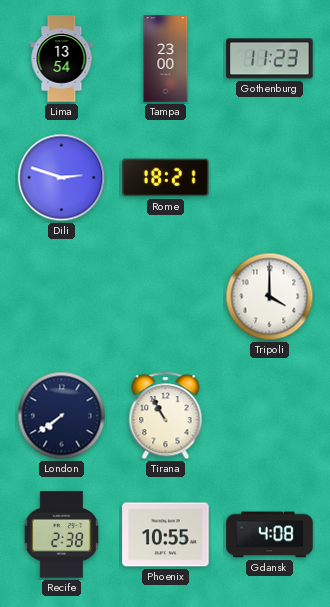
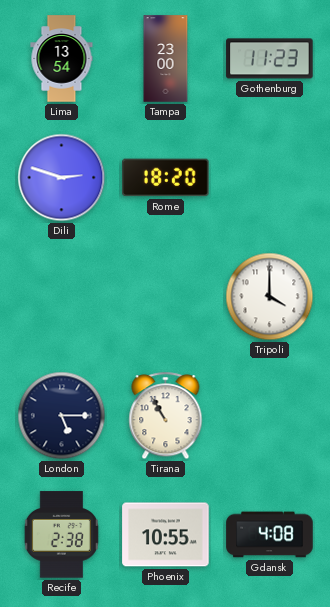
Rome: 18:21 -> 18:20 (166, 178)
London: 7:39 -> 5:15 (62, 416)
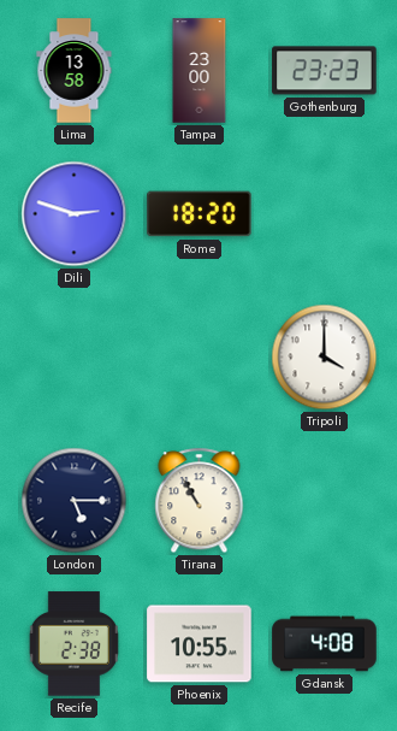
Lima: 13:54 -> 13:58 (75, 71)
Gothenburg: 11:23 -> 23:23 (325, 71)
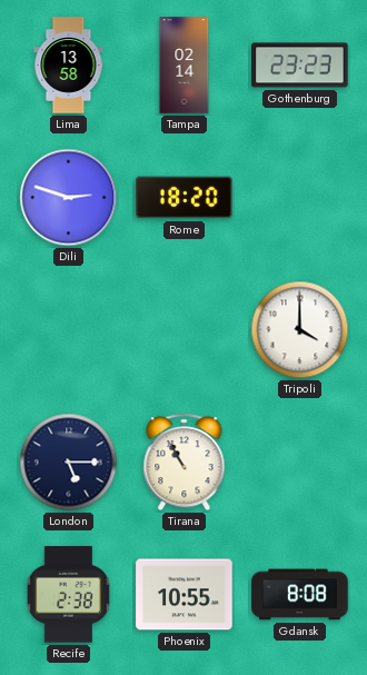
Tampa: 23:00 -> 02:14 (185, 66)
Gdansk: 4:08 -> 8:08 (300, 595)
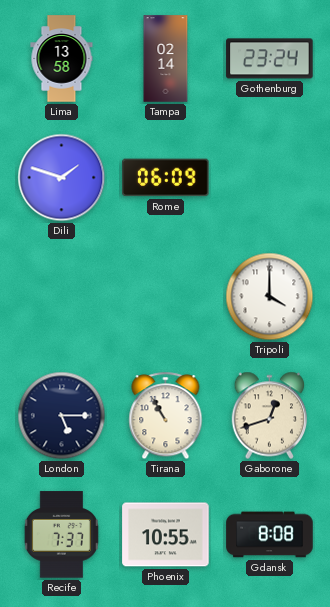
Gothenburg: 23:23 -> 23:24 (270, 59)
Dili: 2:48 -> 1:48 (62, 178)
Rome: 18:20 -> 06:09 (166, 178)
Gaborone: none -> 12:42 (270, 416)
Recife: 2:38 -> 7:37 (61, 535)
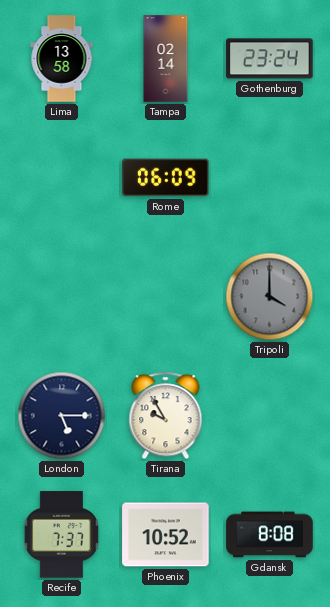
Dili: 1:48 -> none (62, 178)
Tripoli dial: white -> grey (270, 297)
Tirana: 10:55 -> 9:55 (166, 416)
Gaborone: 12:42 -> none (270, 416)
Phoenix: 10:55 -> 10:52 (166, 535)
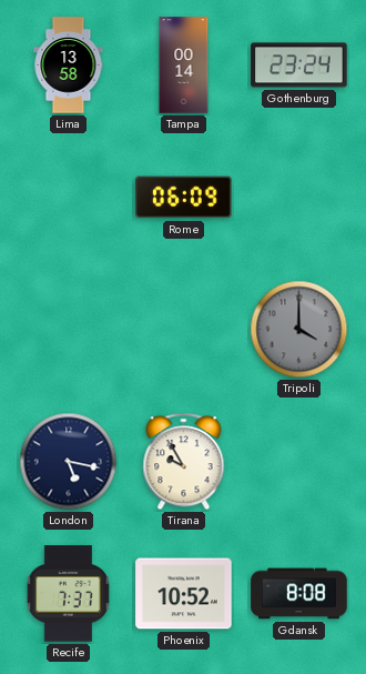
Tampa: 02:14 -> 00:14 (184, 66)
London: 5:15 -> 5:17 (69, 462)
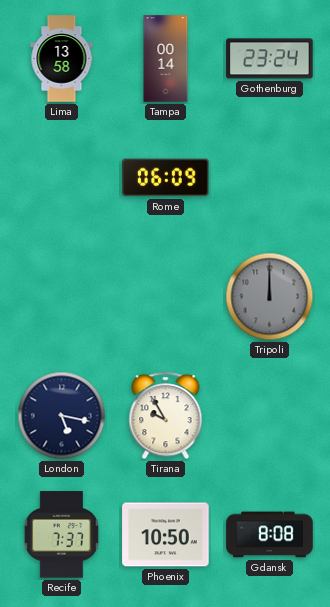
Tripoli: 4:00 -> 12:00 (270, 297)
Phoenix: 10:52 -> 10:50 (166, 535)
